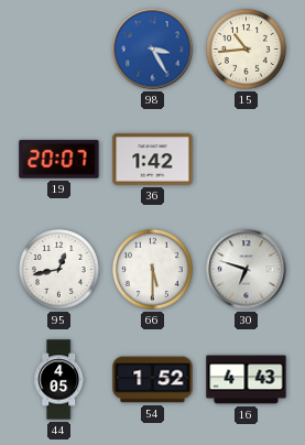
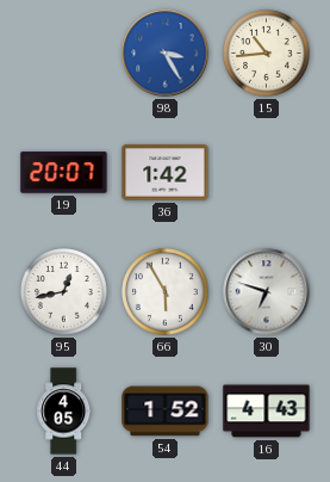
66: 5:30 -> 5:55 (166, 292)
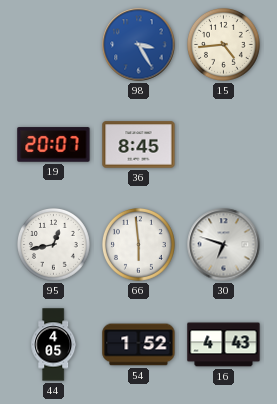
15: 10:44 -> 4:44 (224, 45)
36: 1:42 -> 8:45 (139, 145)
66: 5:55 -> 5:59 (139, 245)
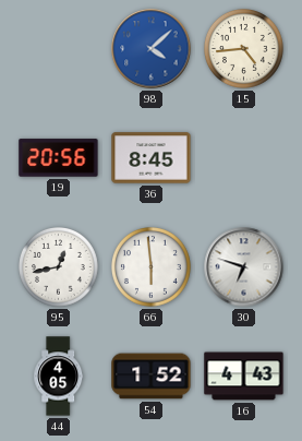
98: 3:25 -> 4:08 (152, 49)
19: 20:07 -> 20:56 (59, 158)
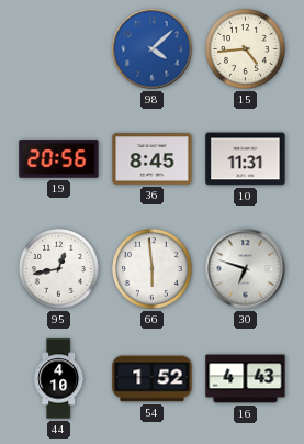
10: none -> 11:31 (246, 159)
44: 4:05 -> 4:10 (59, 379)
